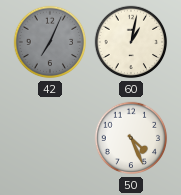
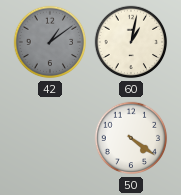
42: 7:04 -> 1:09 (50, 42)
50: 4:26 -> 4:21 (131, 138)
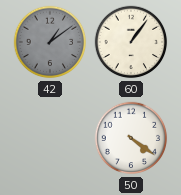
60: 1:02 -> 1:06 (131, 42)
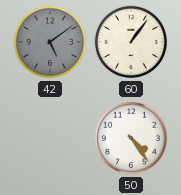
42: 1:09 -> 5:09 (50, 42)
50: 4:21 -> 4:24 (131, 138)
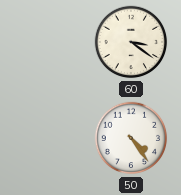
42: 5:09 -> none (50, 42)
60: 1:06 -> 3:21 (131, 42)
